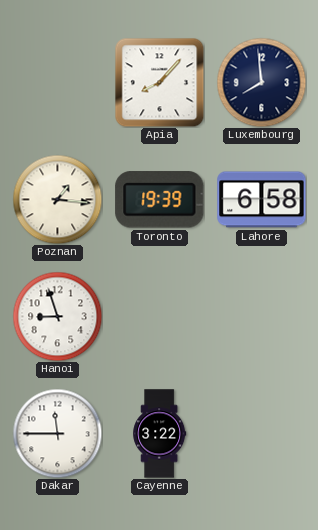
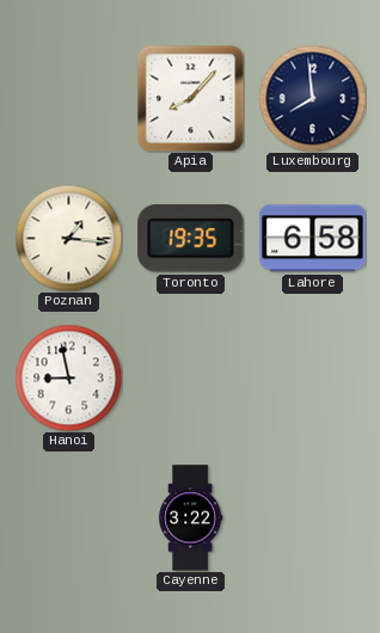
Toronto: 19:39 -> 19:35 (191, 239)
Hanoi: 8:57 -> 8:58 (68, 377)
Dakar: 11:45 -> none (57, 433)
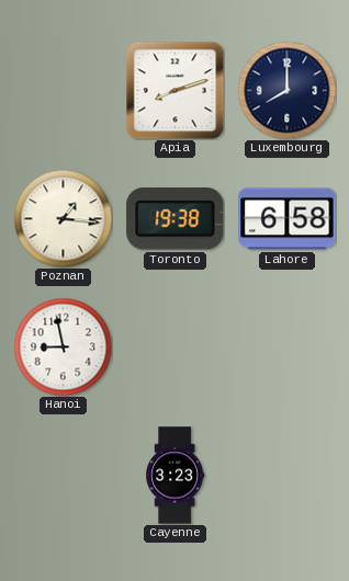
Apia: 8:07 -> 8:12 (174, 90)
Luxembourg: 7:59 -> 8:00 (286, 90)
Toronto: 19:35 -> 19:38 (176, 219)
Cayenne: 3:22 -> 3:23 (176, 476)
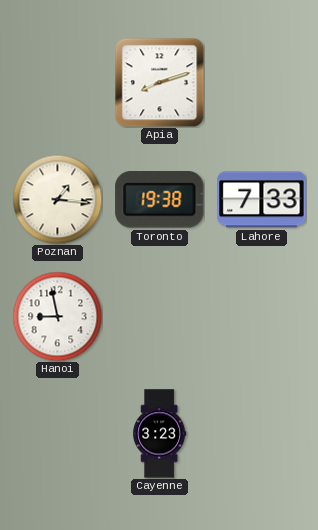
Luxembourg: 8:00 -> none (286, 90)
Lahore: 6:58 -> 7:33 (262, 200)
